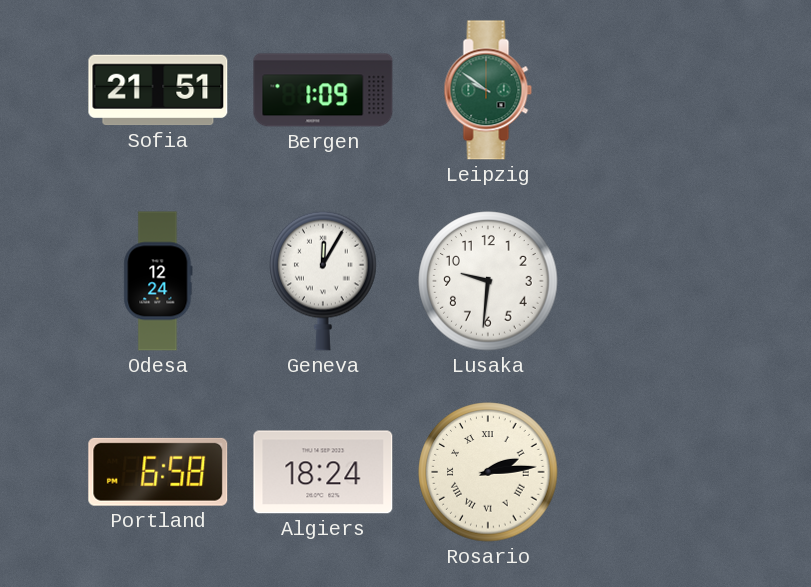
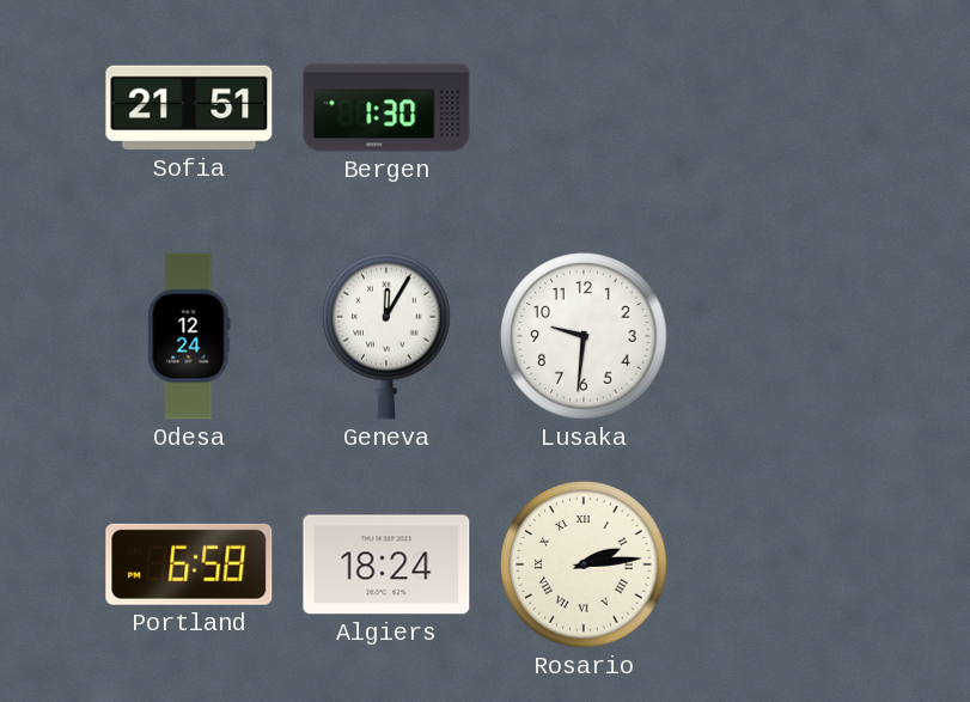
Bergen: 1:09 -> 1:30 (386, 108)
Leipzig: 9:51 -> none (488, 90)
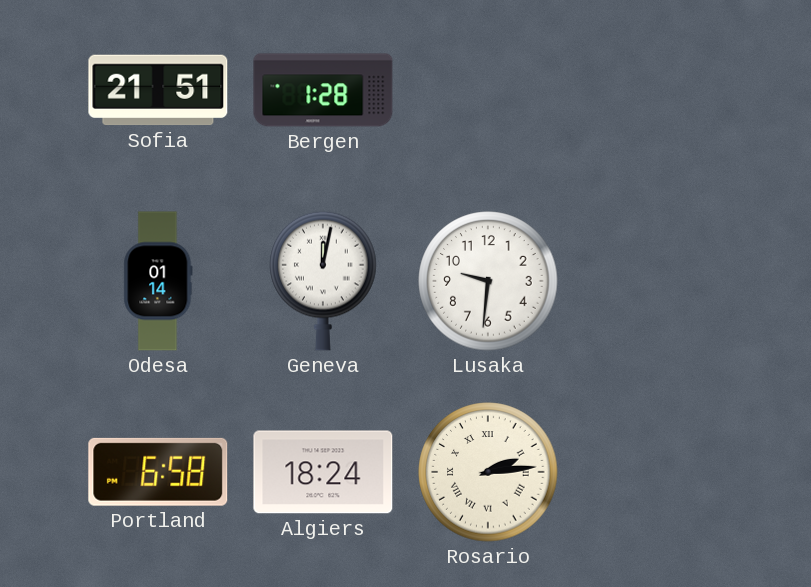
Bergen: 1:30 -> 1:28 (323, 90)
Odesa: 12:24 -> 01:14 (158, 281)
Geneva: 12:05 -> 12:02 (323, 281)
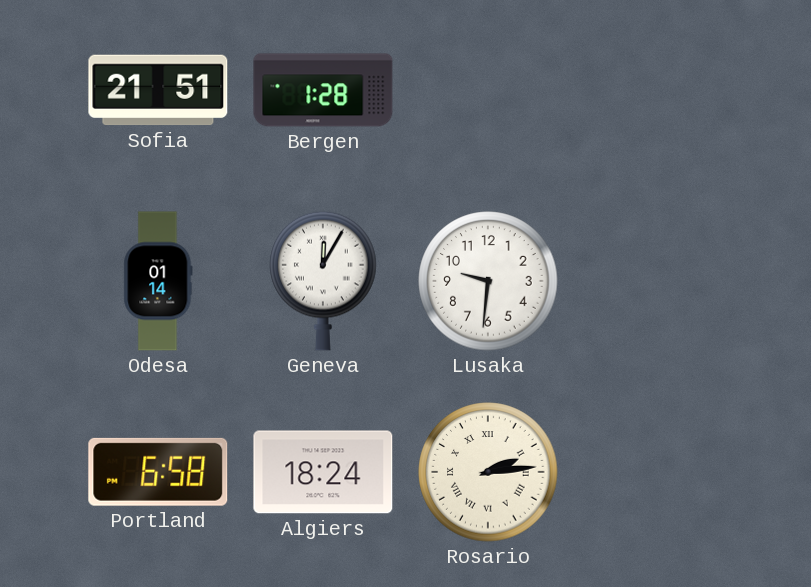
Geneva: 12:02 -> 12:05 (323, 281)
